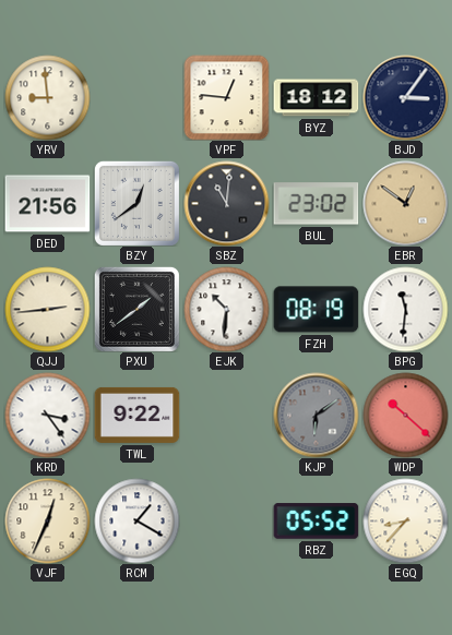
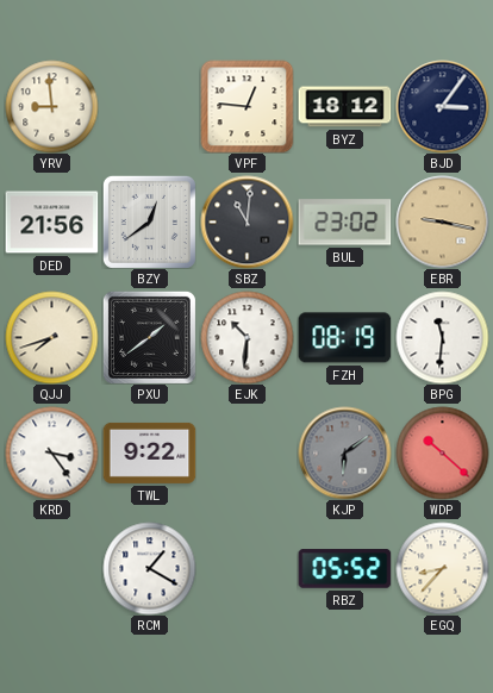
EBR: 12:51 -> 9:17 (442, 221)
QJJ: 2:44 -> 7:42 (51, 337)
VJF: 12:34 -> none (47, 520)
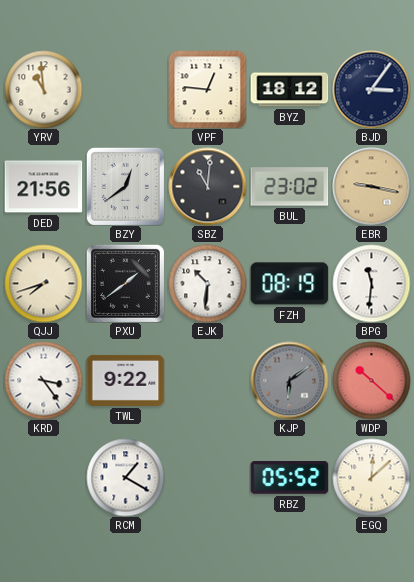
YRV: 8:59 -> 10:59 (43, 89)
EGQ: 8:37 -> 12:08 (371, 477)
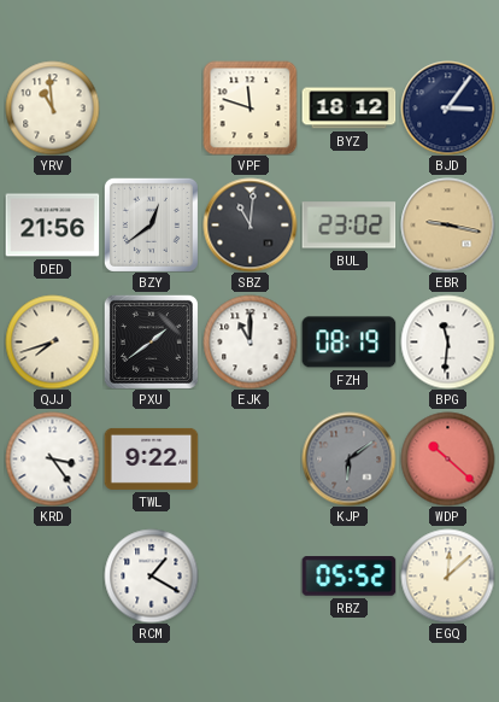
VPF: 12:46 -> 11:48 (249, 107)
EJK: 10:31 -> 11:00 (249, 341)
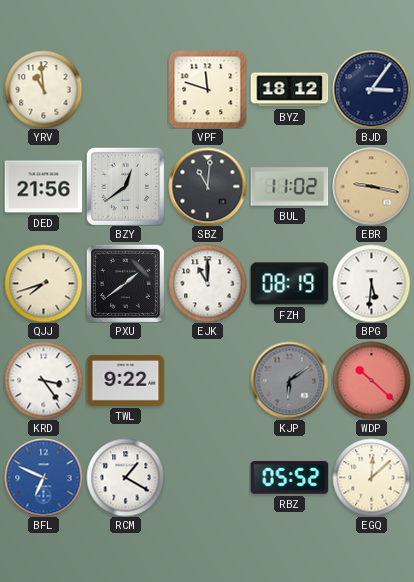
BUL: 23:02 -> 11:02 (289, 187)
BPG: 11:31 -> 5:31 (371, 283)
BFL: none -> 6:49 (43, 477)
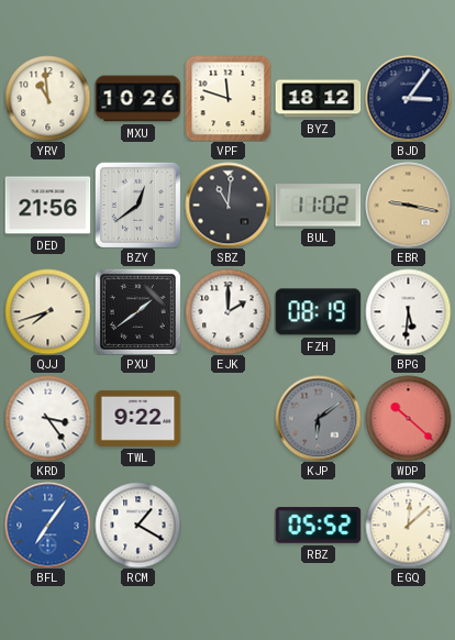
MXU: none -> 10:26 (137, 99)
EJK: 11:00 -> 2:00 (227, 311)
BFL: 6:49 -> 7:06 (47, 525)
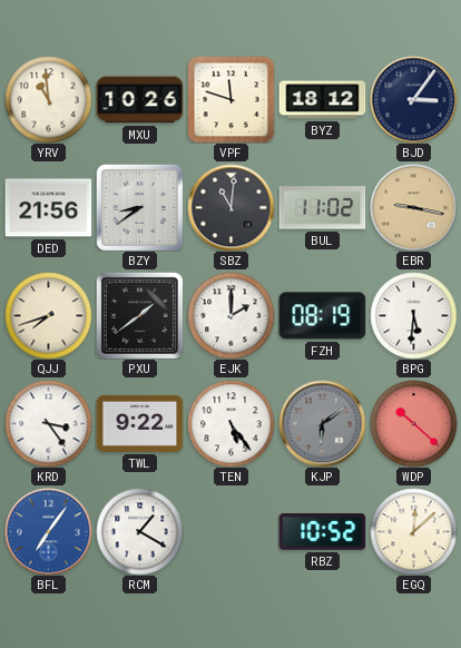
BZY: 12:39 -> 8:39 (139, 207)
TEN: none -> 5:24 (230, 423)
RBZ: 05:52 -> 10:52 (322, 532)
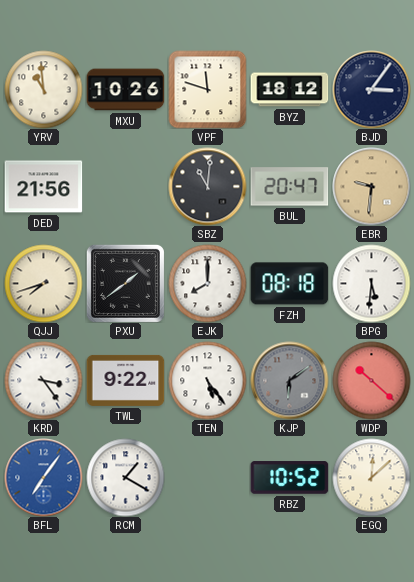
BZY: 8:39 -> none (139, 207)
BUL: 11:02 -> 20:47 (289, 187)
EBR: 9:17 -> 9:31 (371, 186)
EJK: 2:00 -> 8:00 (207, 283)
FZH: 08:19 -> 08:18 (289, 284)
